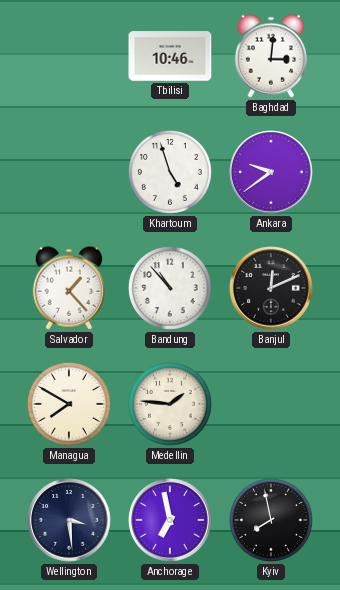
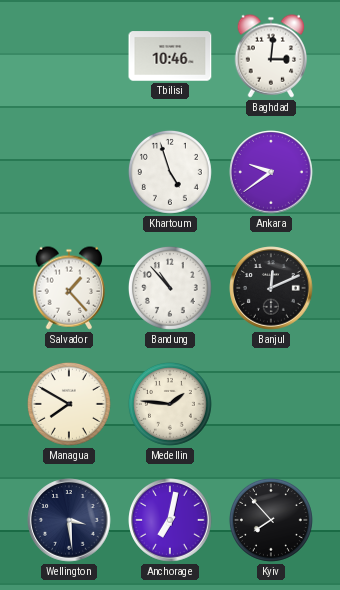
Anchorage: 6:58 -> 7:02 (170, 520)
Kyiv: 7:58 -> 7:53 (271, 520)
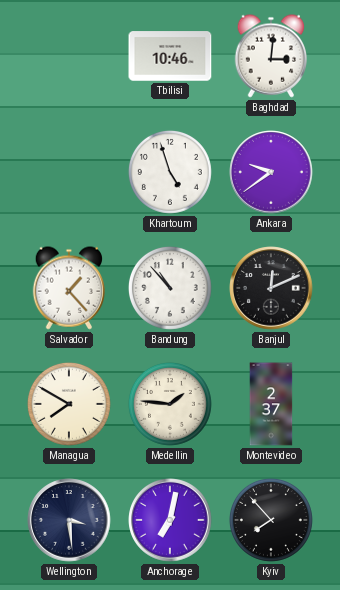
Montevideo: none -> 2:37 (271, 404)
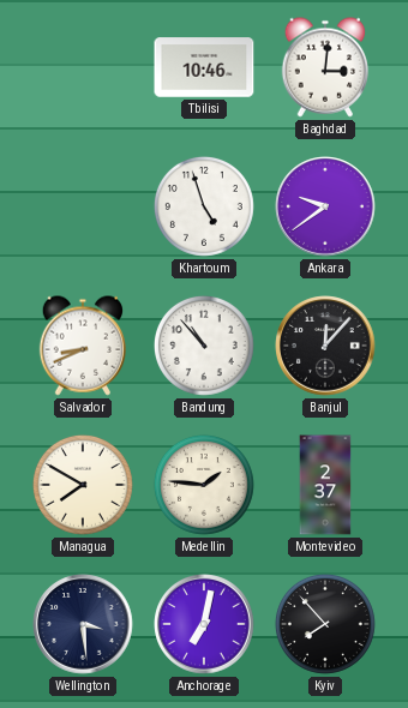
Salvador: 1:23 -> 8:41 (83, 346)
Banjul: 12:11 -> 12:07 (325, 346)
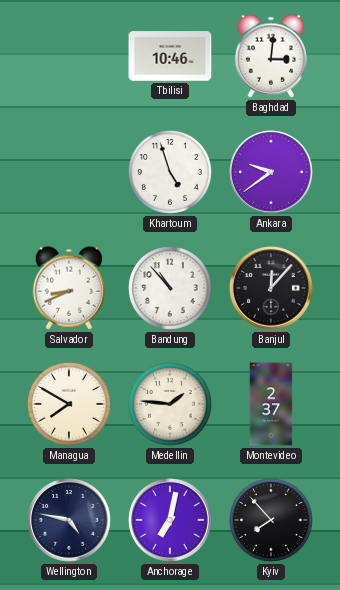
Wellington: 3:29 -> 4:47 (69, 520)
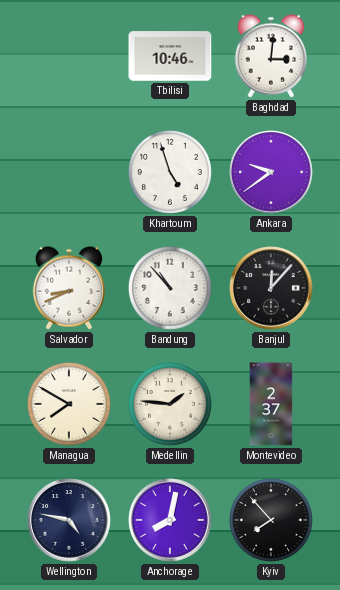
Anchorage: 7:02 -> 8:02 (170, 520)
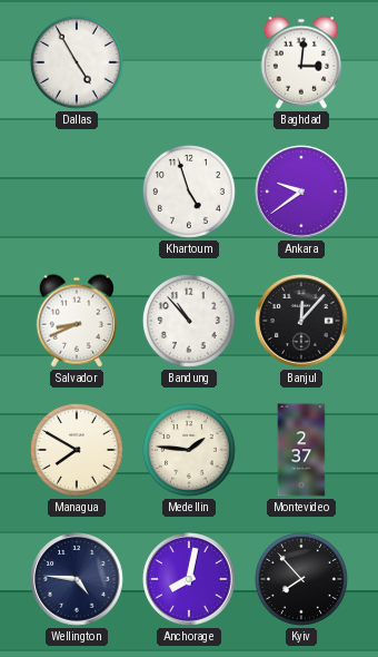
Dallas: none -> 4:55 (77, 62)
Tbilisi: 10:46 -> none (170, 56)
Wellington: 4:47 -> 4:46 (77, 579)
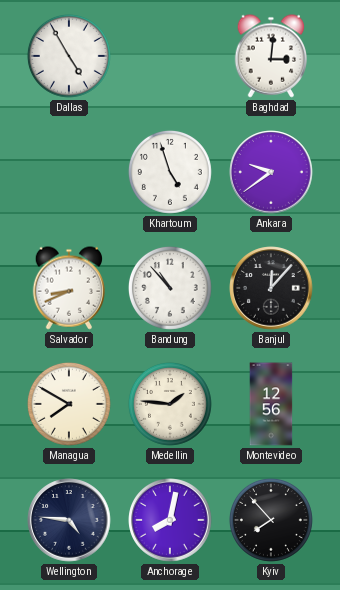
Montevideo: 2:37 -> 12:56 (271, 404)
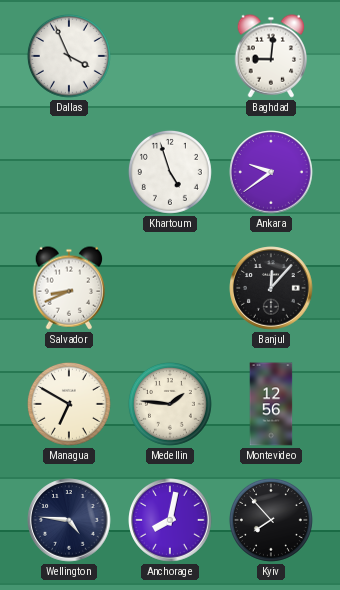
Dallas: 4:55 -> 3:56 (69, 56)
Baghdad: 3:01 -> 9:01 (271, 56)
Bandung: 10:53 -> none (170, 288)
Managua: 7:50 -> 6:50 (69, 404)
